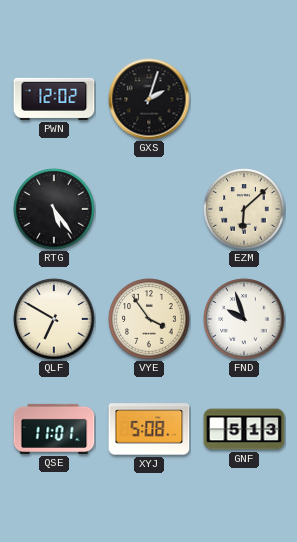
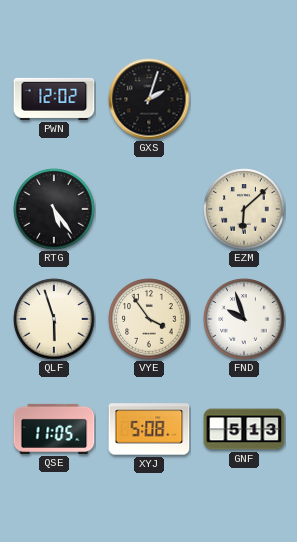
QLF: 6:50 -> 5:57 (54, 319)
QSE: 11:01 -> 11:05 (54, 429)
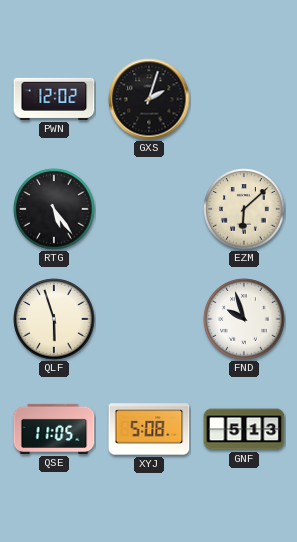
VYE: 3:54 -> none (149, 319)
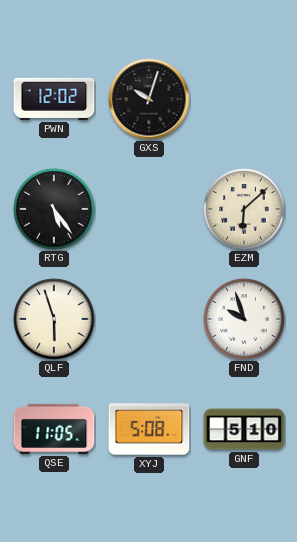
GXS: 2:03 -> 10:03 (149, 99)
GNF: 5:13 -> 5:10 (244, 429)
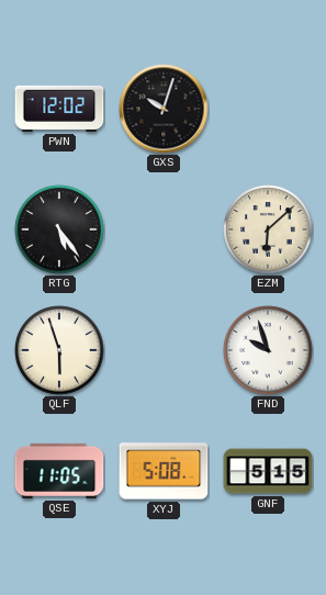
GNF: 5:10 -> 5:15 (268, 471)
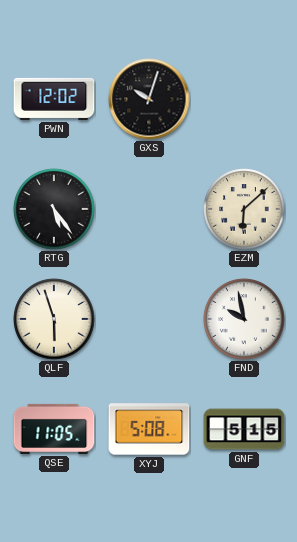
FND: 9:57 -> 9:58 (244, 319)
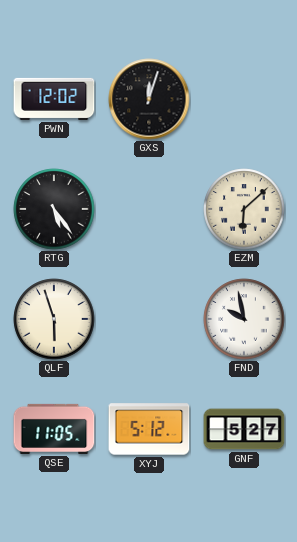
GXS: 10:03 -> 12:03 (149, 99)
XYJ: 5:08 -> 5:12 (149, 429)
GNF: 5:15 -> 5:27 (244, 429)
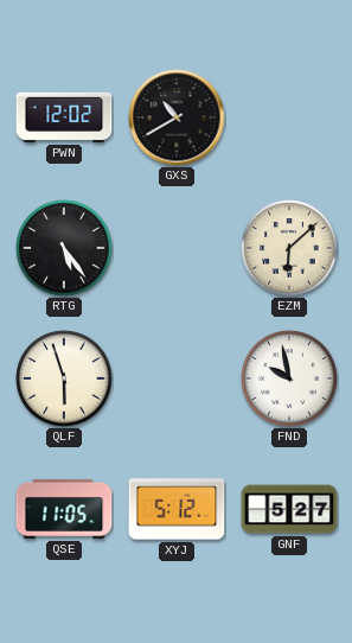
GXS: 12:03 -> 10:40 (177, 117)
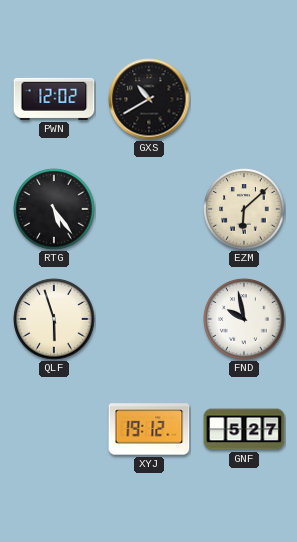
QSE: 11:05 -> none (64, 509)
XYJ: 5:12 -> 19:12 (149, 429)
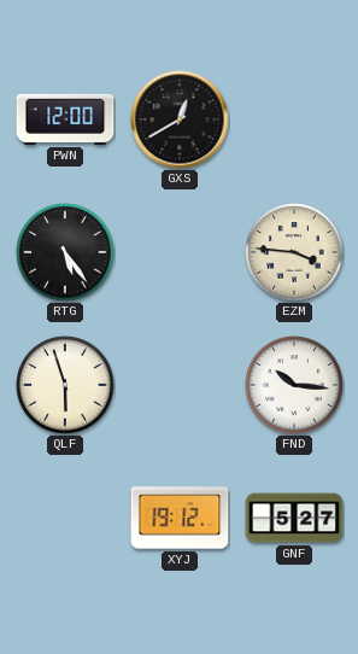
PWN: 12:02 -> 12:00 (65, 119)
GXS: 10:40 -> 12:40 (180, 119)
EZM: 6:08 -> 3:46 (294, 252)
FND: 9:58 -> 10:16 (294, 385)
